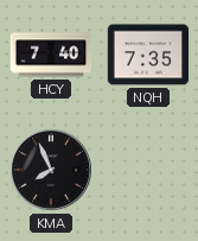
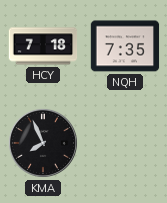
HCY: 7:40 -> 7:18 (43, 46)
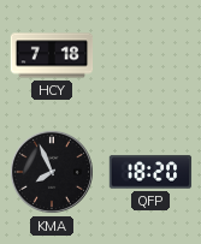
NQH: 7:35 -> none (125, 46)
QFP: none -> 18:20 (150, 172)
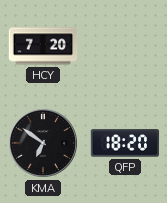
HCY: 7:18 -> 7:20 (43, 46)
KMA: 7:56 -> 6:51 (43, 143)
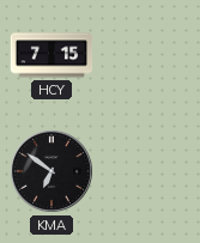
HCY: 7:20 -> 7:15 (51, 55)
QFP: 18:20 -> none (125, 143)
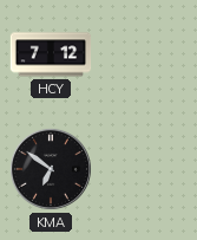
HCY: 7:15 -> 7:12 (51, 54)
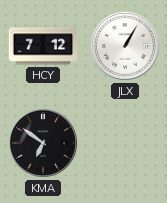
JLX: none -> 1:05 (125, 46)
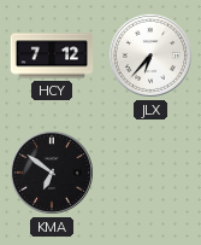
JLX: 1:05 -> 6:37 (150, 56)
